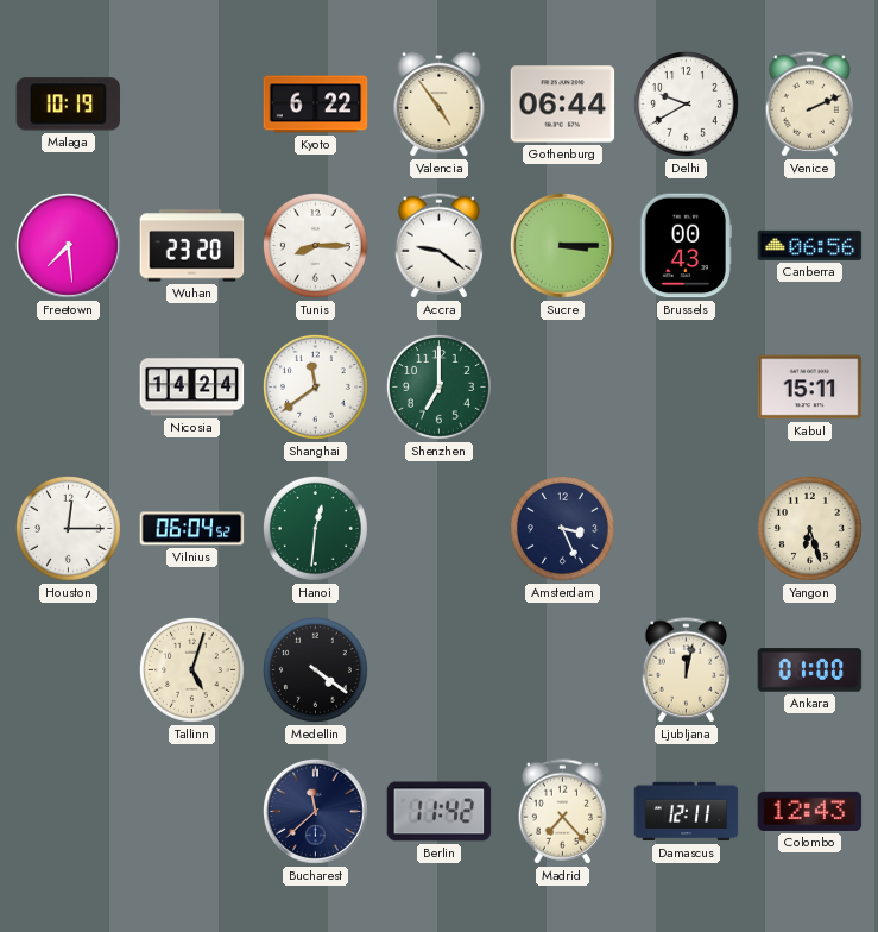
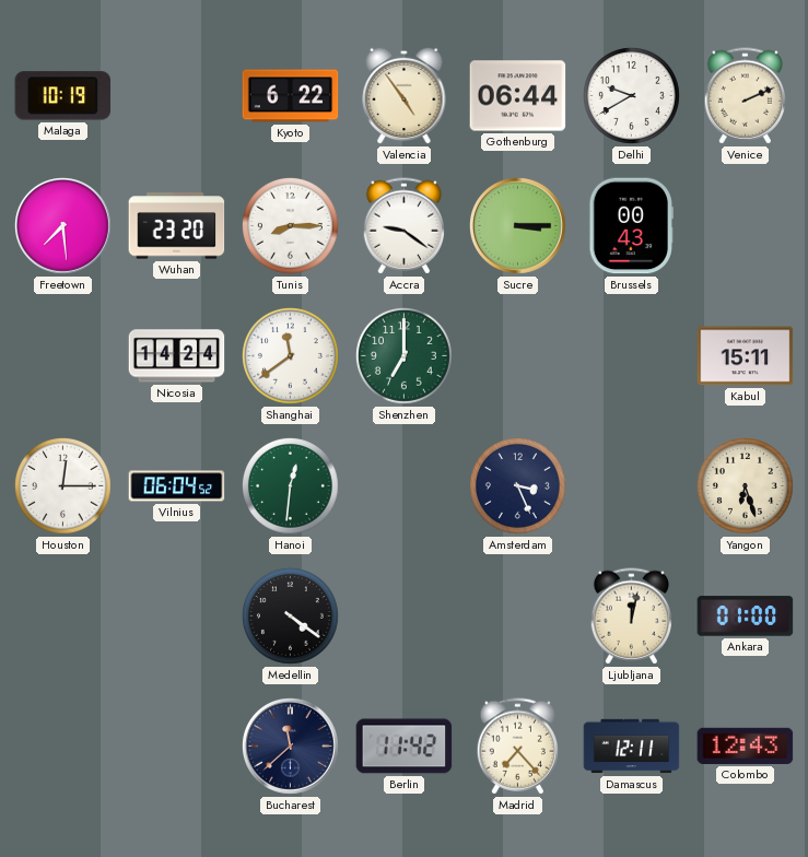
Canberra: 06:56 -> none (810, 245)
Tallinn: 5:03 -> none (191, 669)
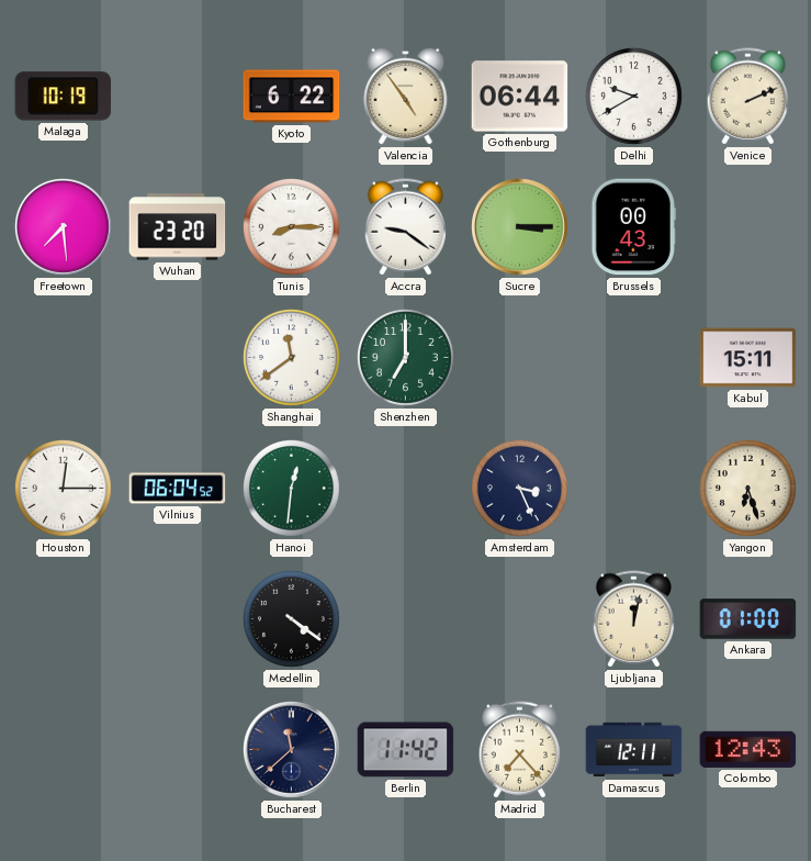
Nicosia: 14:24 -> none (177, 356)
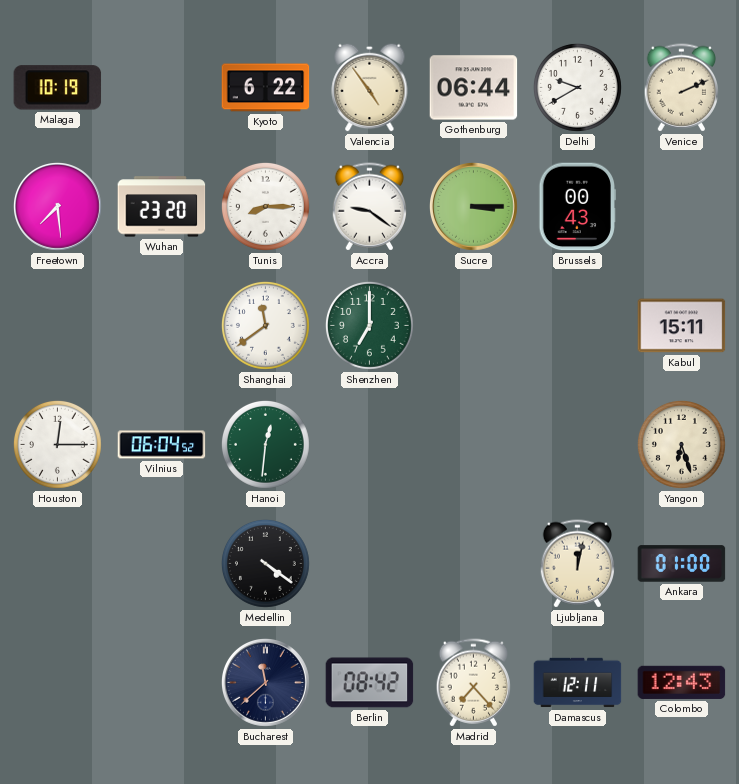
Amsterdam: 3:26 -> none (519, 488)
Berlin: 11:42 -> 08:42 (370, 683)
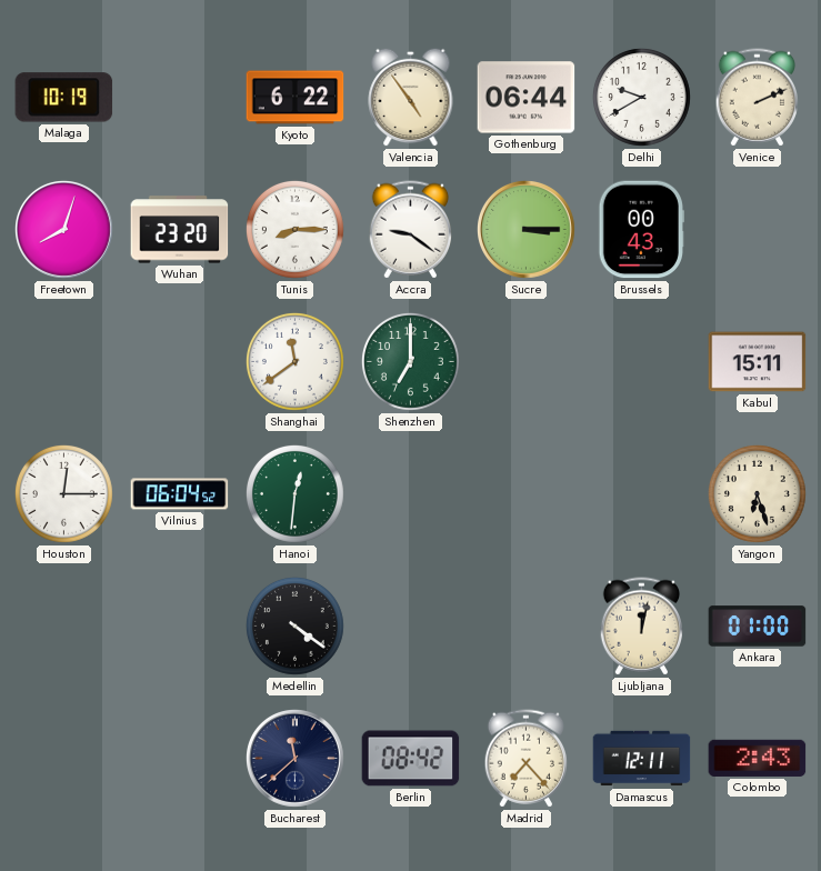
Freetown: 7:29 -> 8:03 (64, 230)
Colombo: 12:43 -> 2:43 (758, 758)
